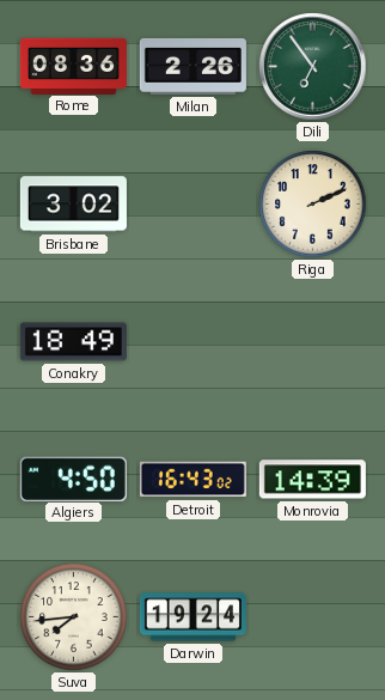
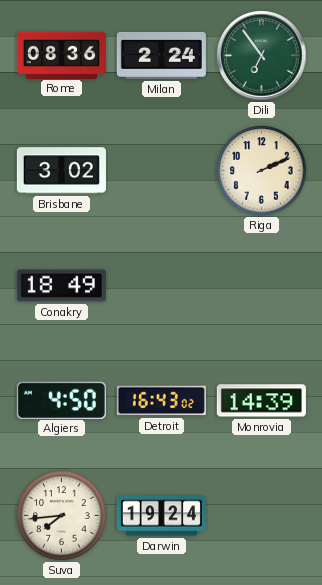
Milan: 2:26 -> 2:24 (161, 55)
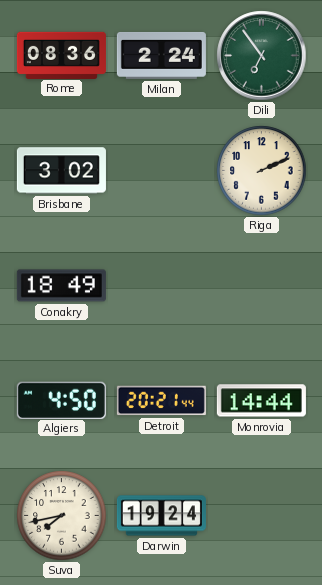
Detroit: 16:43 -> 20:21 (161, 401)
Monrovia: 14:39 -> 14:44 (261, 401)
Suva: 7:44 -> 7:43 (62, 516)
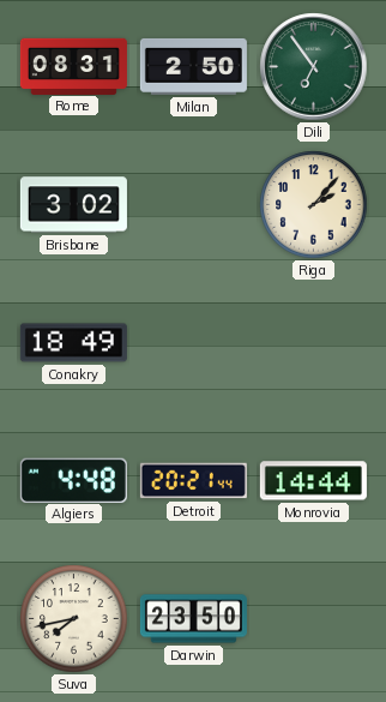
Rome: 08:36 -> 08:31 (73, 66)
Milan: 2:24 -> 2:50 (193, 66)
Riga: 2:11 -> 2:07 (314, 205)
Algiers: 4:50 -> 4:48 (73, 480)
Darwin: 19:24 -> 23:50 (193, 619)
